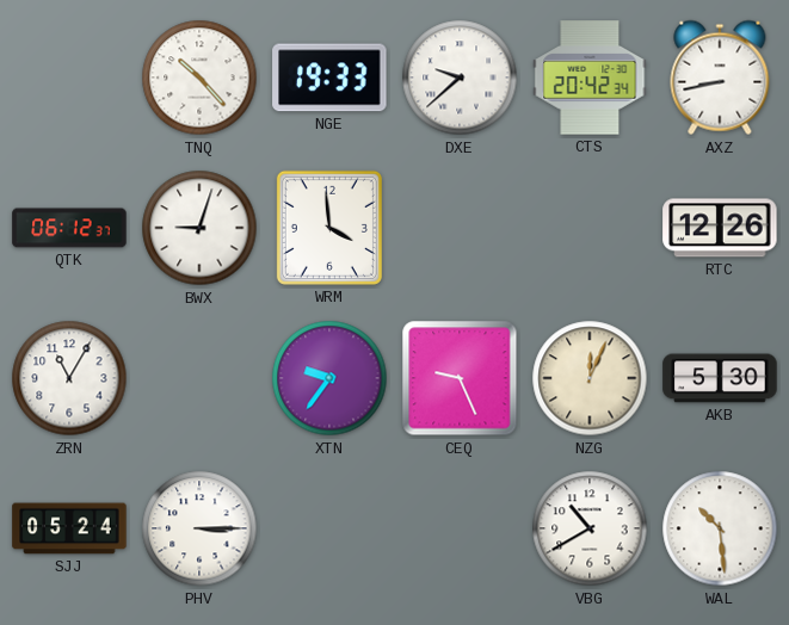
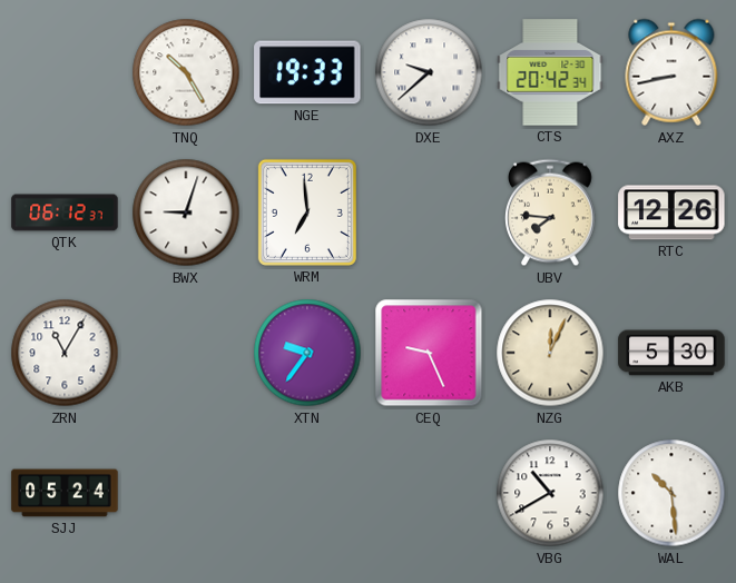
TNQ: 10:23 -> 10:25 (186, 72)
WRM: 3:59 -> 6:59 (307, 213)
UBV: none -> 7:46 (551, 213)
PHV: 3:15 -> none (199, 528)
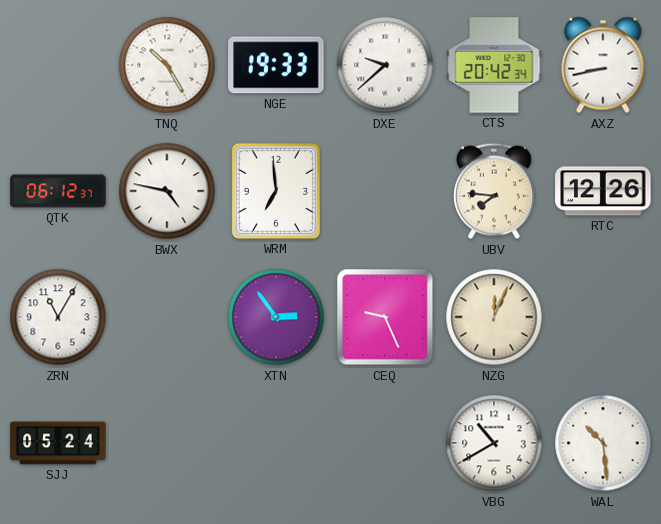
BWX: 9:03 -> 4:47 (167, 191)
XTN: 9:36 -> 2:54 (276, 317)
AKB: 5:30 -> none (671, 353)
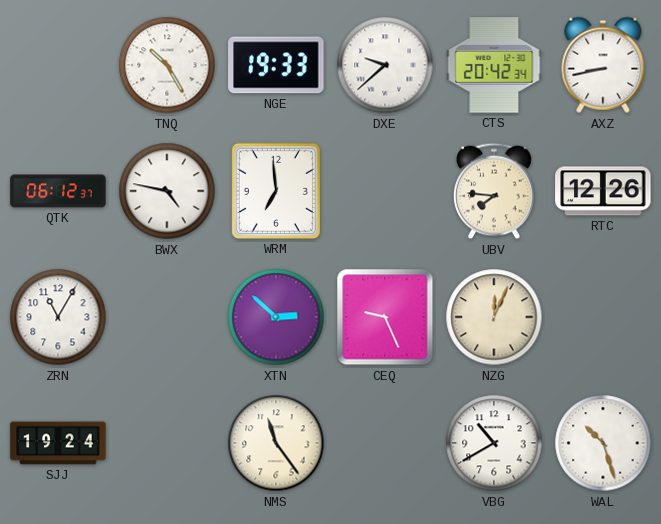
XTN: 2:54 -> 2:52 (276, 317)
SJJ: 05:24 -> 19:24 (58, 443)
NMS: none -> 11:24 (276, 443)
WAL: 10:29 -> 10:27 (603, 443)
